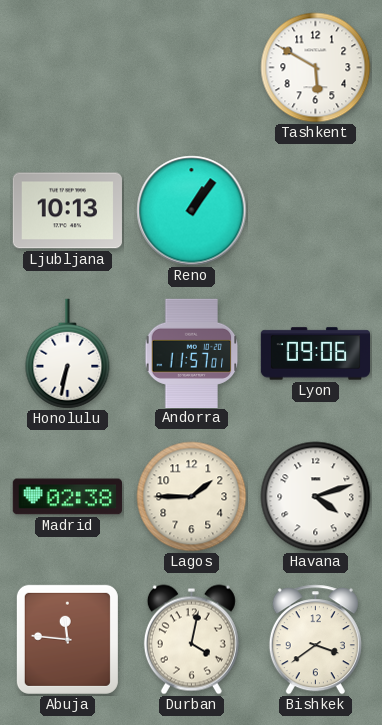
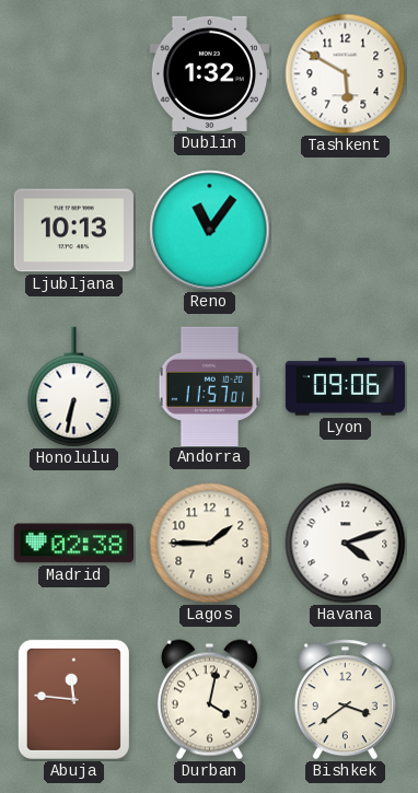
Dublin: none -> 1:32 (209, 73)
Reno: 1:06 -> 11:06 (210, 231)
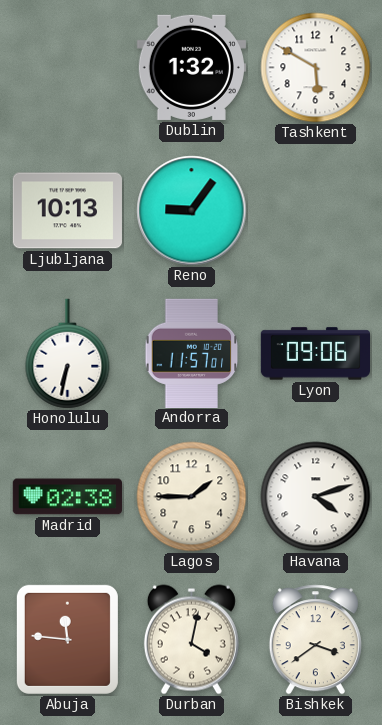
Reno: 11:06 -> 9:06 (192, 211)
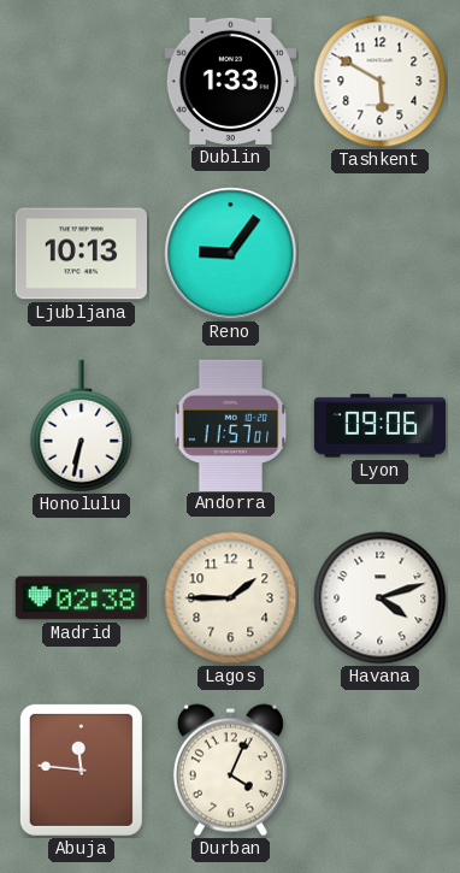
Dublin: 1:32 -> 1:33 (230, 81)
Durban: 4:02 -> 4:04 (230, 771)
Bishkek: 3:39 -> none (315, 640)
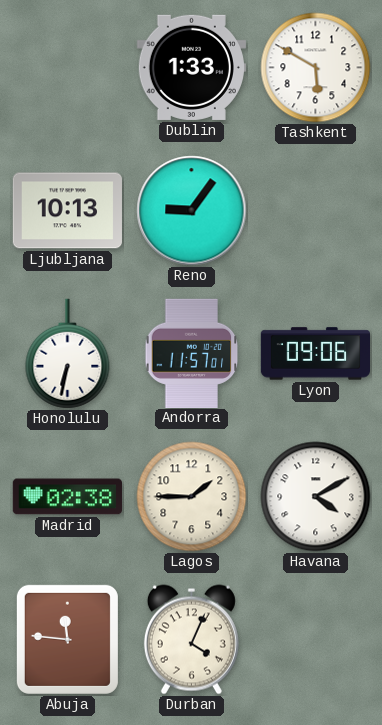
Havana: 4:12 -> 4:10 (316, 497)
